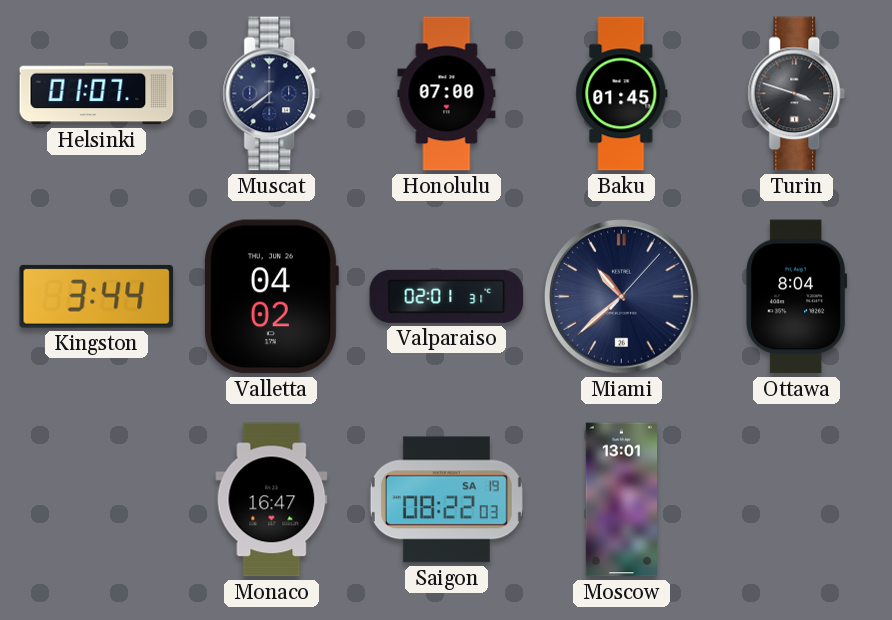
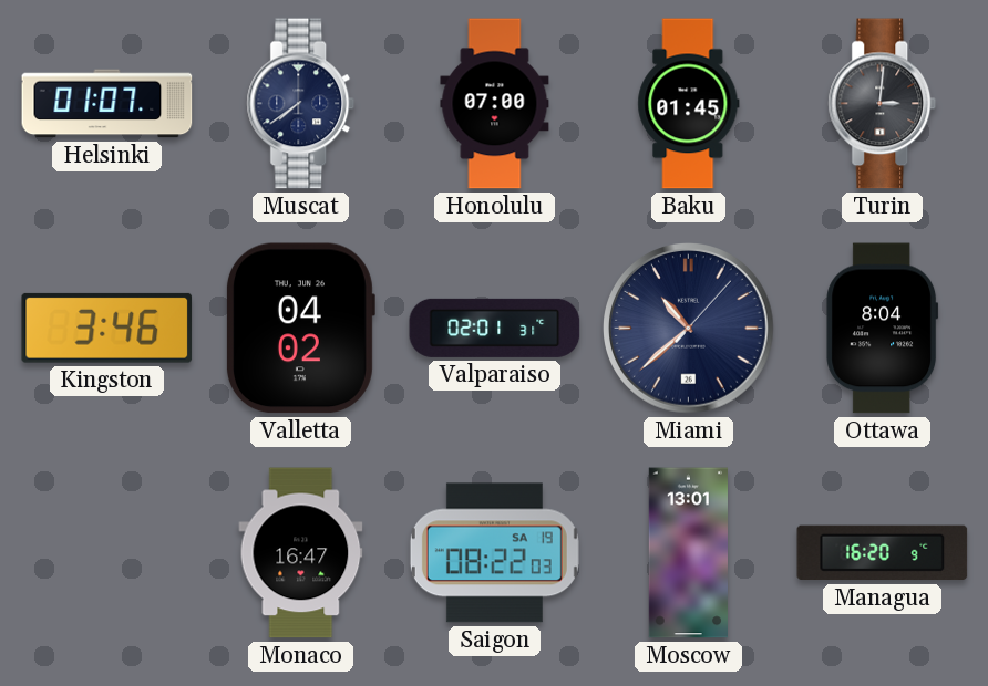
Turin: 3:48 -> 3:01 (883, 104)
Kingston: 3:44 -> 3:46 (107, 328)
Managua: none -> 16:20 (883, 553)
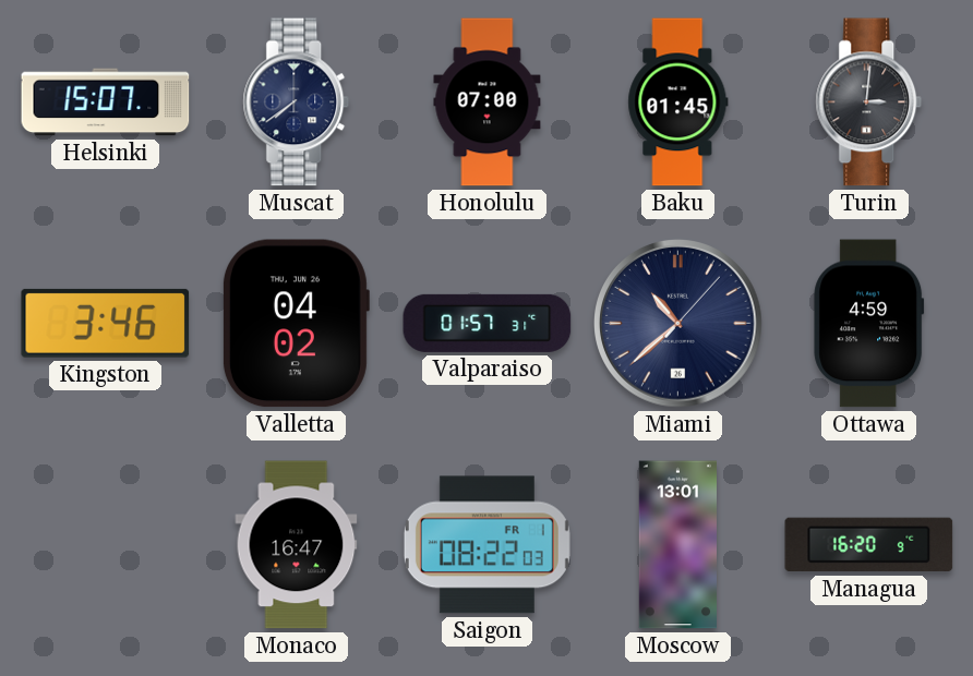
Helsinki: 01:07 -> 15:07 (106, 102)
Valparaiso: 02:01 -> 01:57 (488, 323)
Ottawa: 8:04 -> 4:59 (869, 324)
Saigon date: SA 19 -> FR 1 (487, 545)
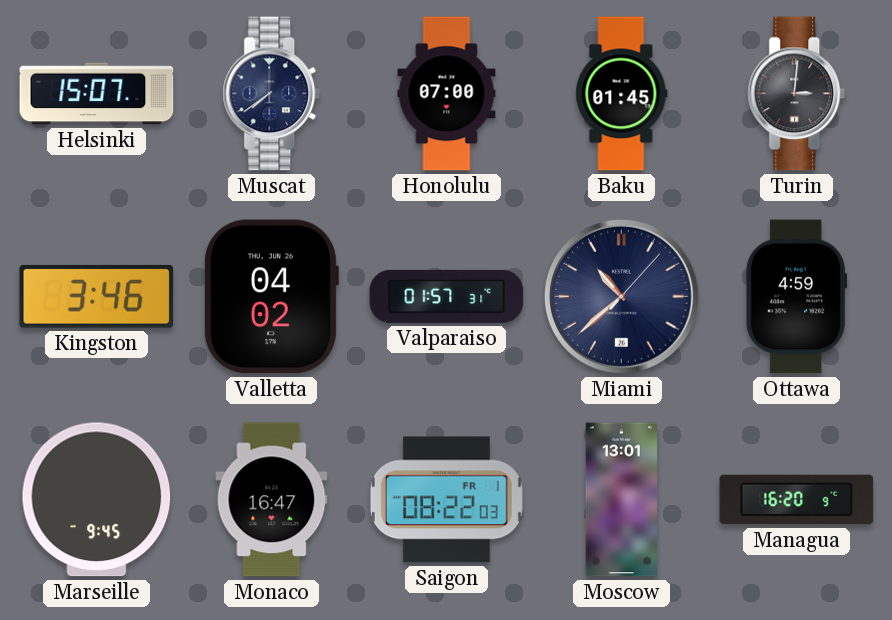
Marseille: none -> 9:45 (97, 500)
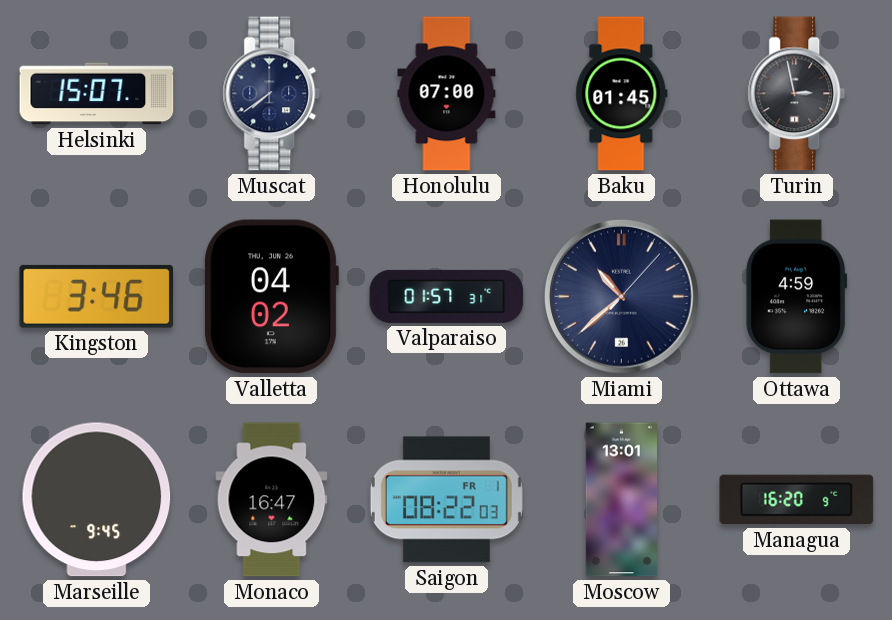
Turin: 3:01 -> 2:58 (797, 94)
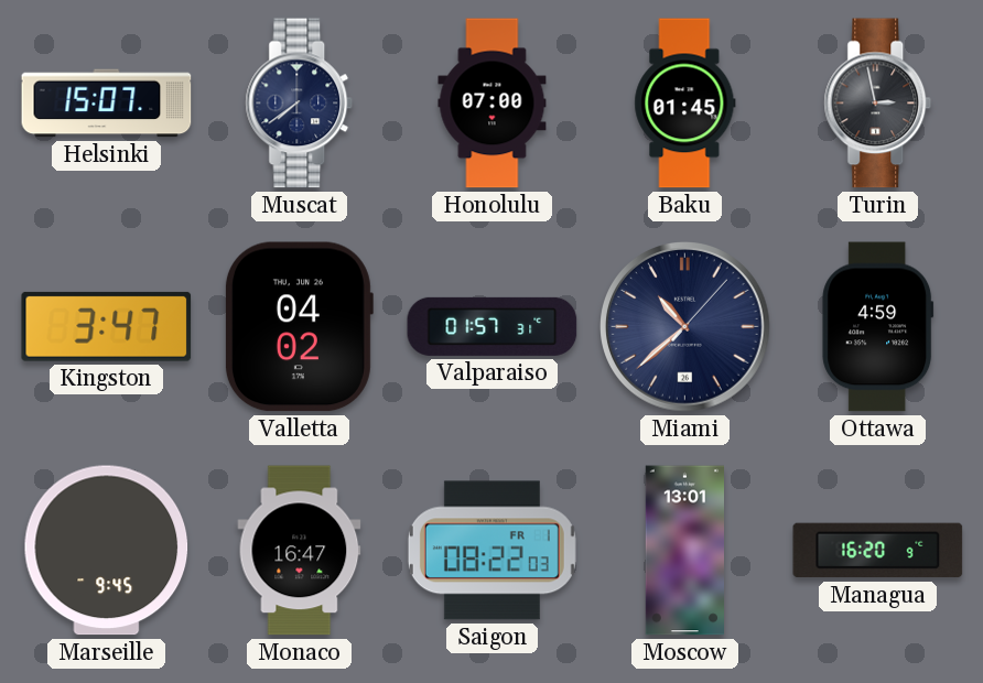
Kingston: 3:46 -> 3:47 (107, 326)
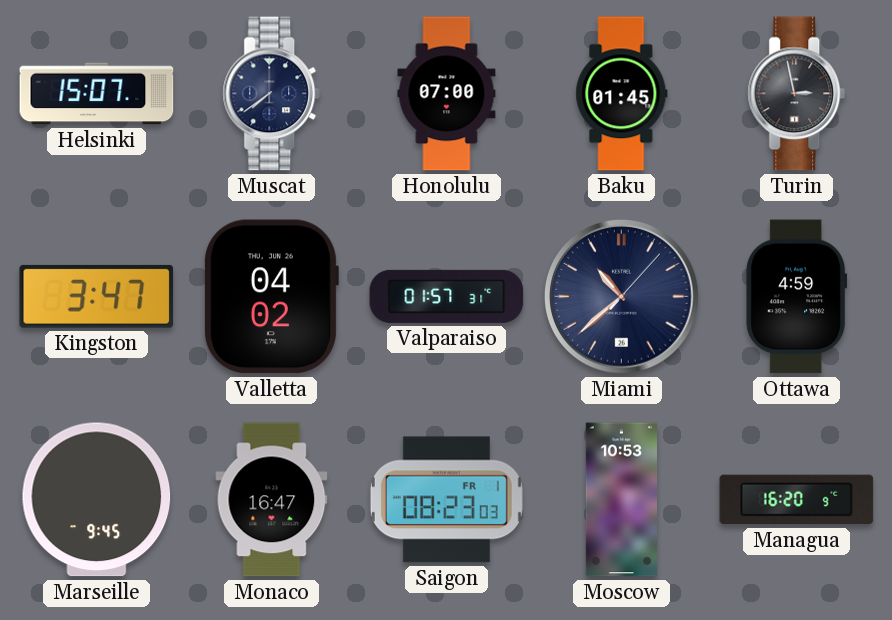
Saigon: 08:22 -> 08:23 (446, 500)
Moscow: 13:01 -> 10:53 (621, 500)
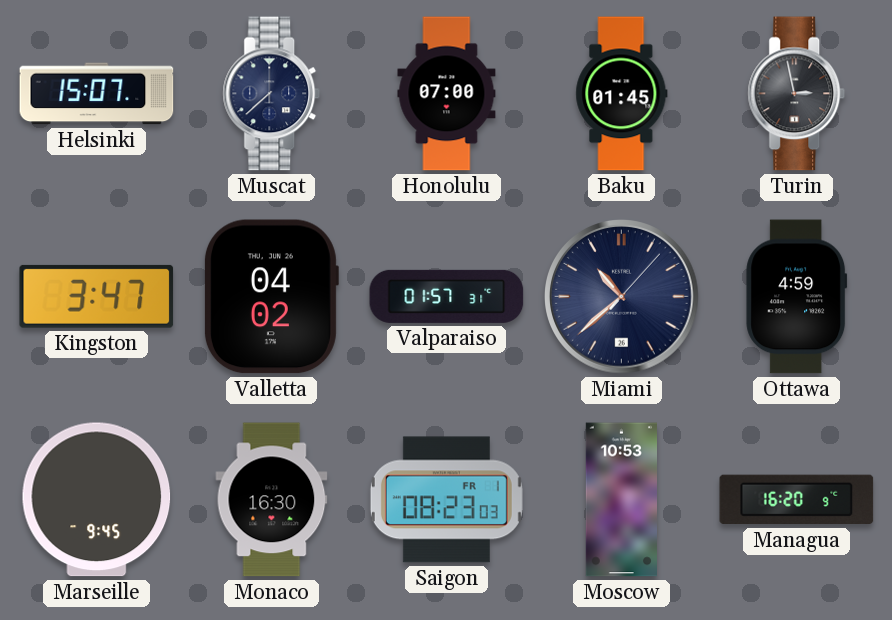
Muscat: 7:39 -> 7:38 (272, 94)
Monaco: 16:47 -> 16:30 (272, 500)
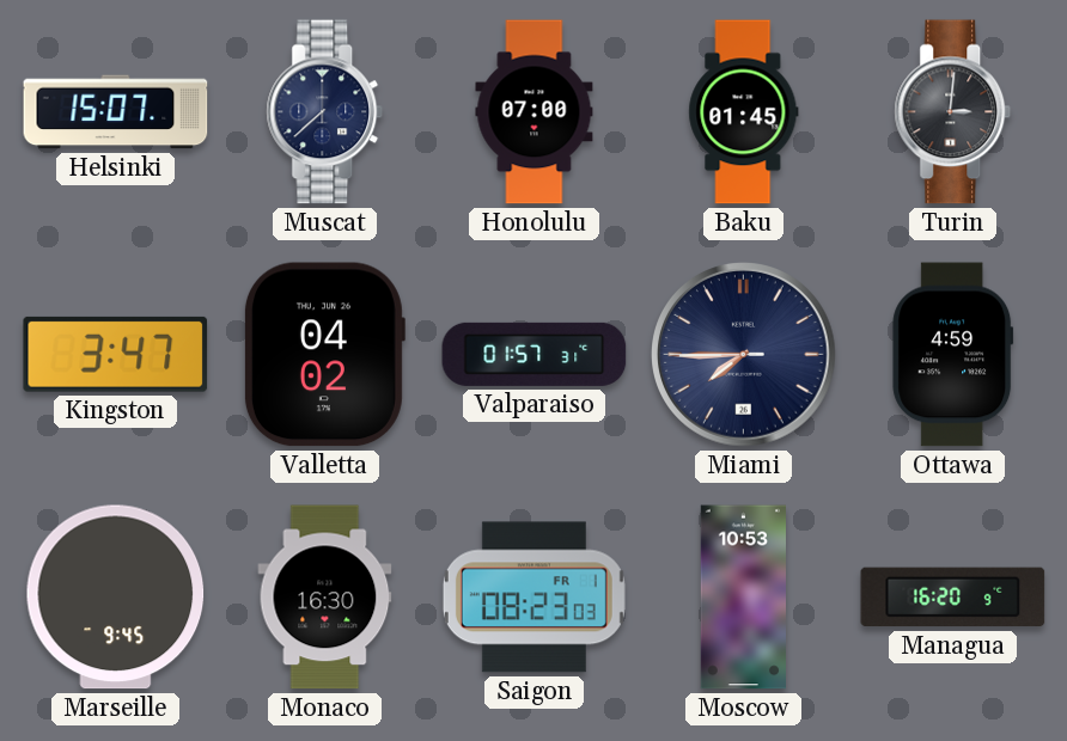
Turin: 2:58 -> 3:01 (953, 112)
Miami: 10:38 -> 7:44 (744, 355)
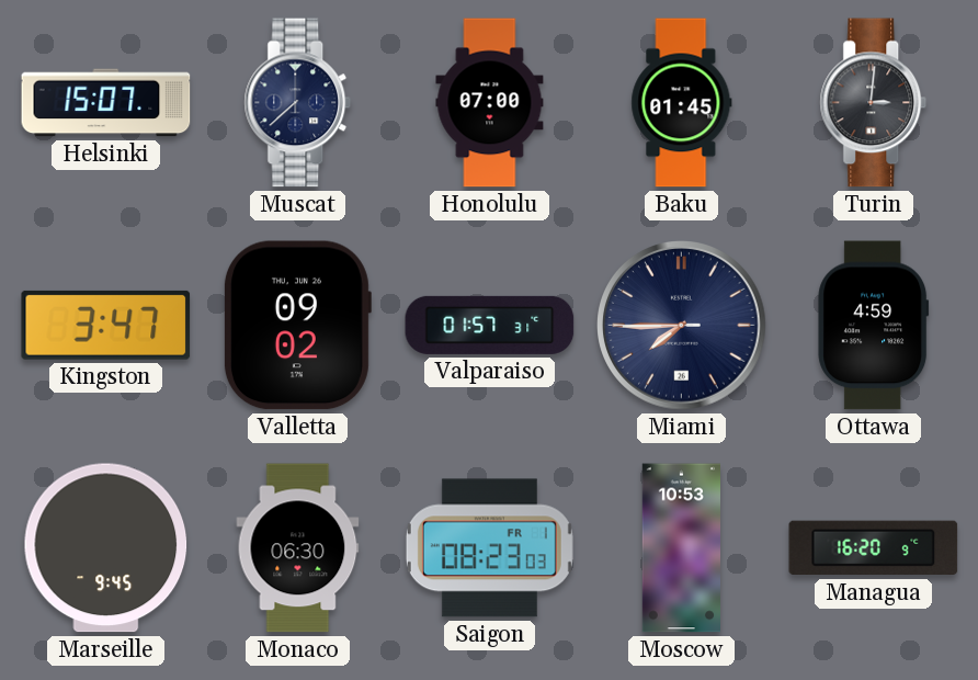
Valletta: 04:02 -> 09:02 (297, 326)
Monaco: 16:30 -> 06:30 (298, 548)
